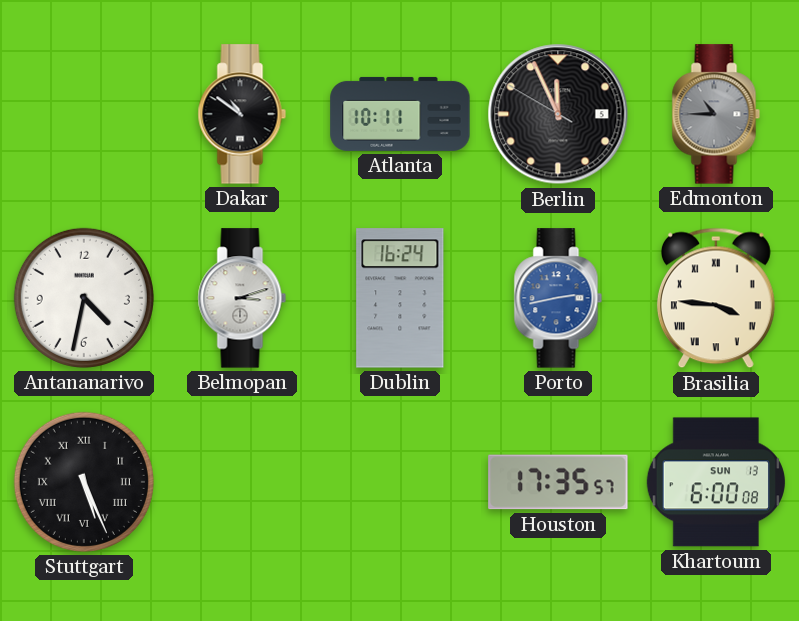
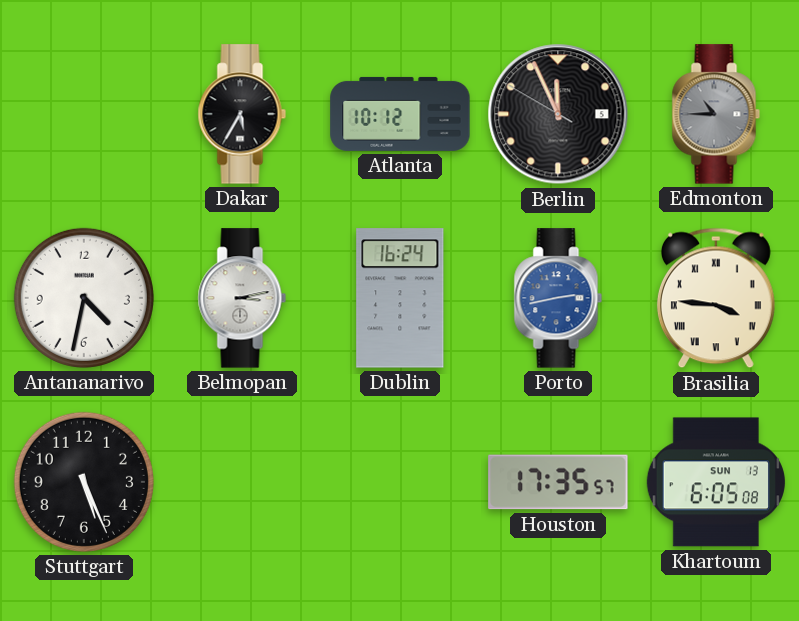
Dakar: 10:51 -> 5:35 (242, 114)
Atlanta: 10:11 -> 10:12 (400, 114)
Belmopan: 3:12 -> 3:13 (242, 298)
Stuttgart numerals: Roman -> Arabic (84, 482)
Khartoum: 6:00 -> 6:05 (715, 482)
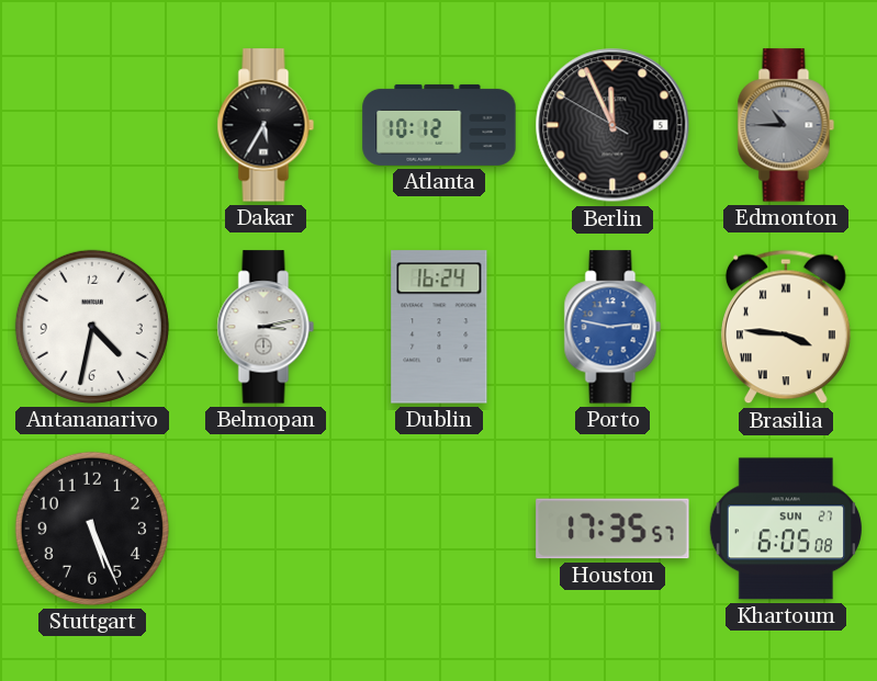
Porto: 2:43 -> 2:47 (612, 327)
Khartoum date: SUN 13 -> SUN 27 (785, 529)
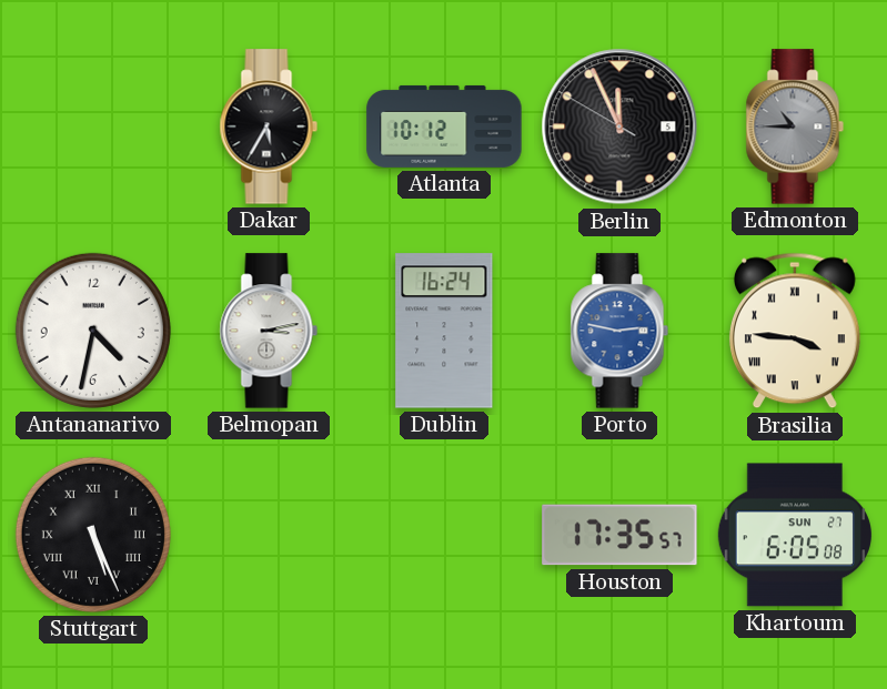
Stuttgart numerals: Arabic -> Roman (93, 535)
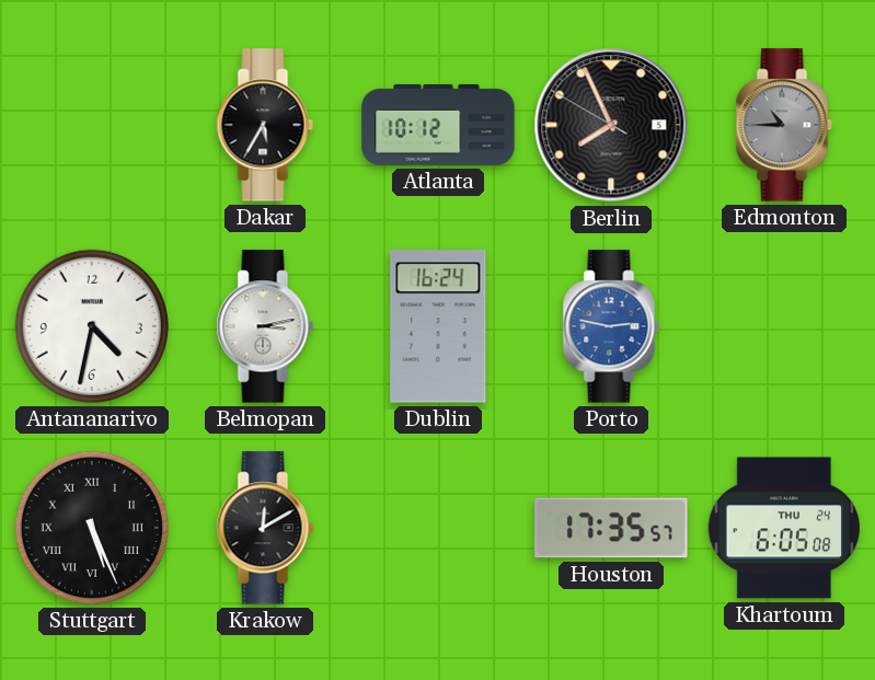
Berlin: 11:55 -> 7:55 (611, 125)
Brasilia: 3:46 -> none (795, 331)
Krakow: none -> 12:10 (265, 528)
Khartoum date: SUN 27 -> THU 24 (783, 528)
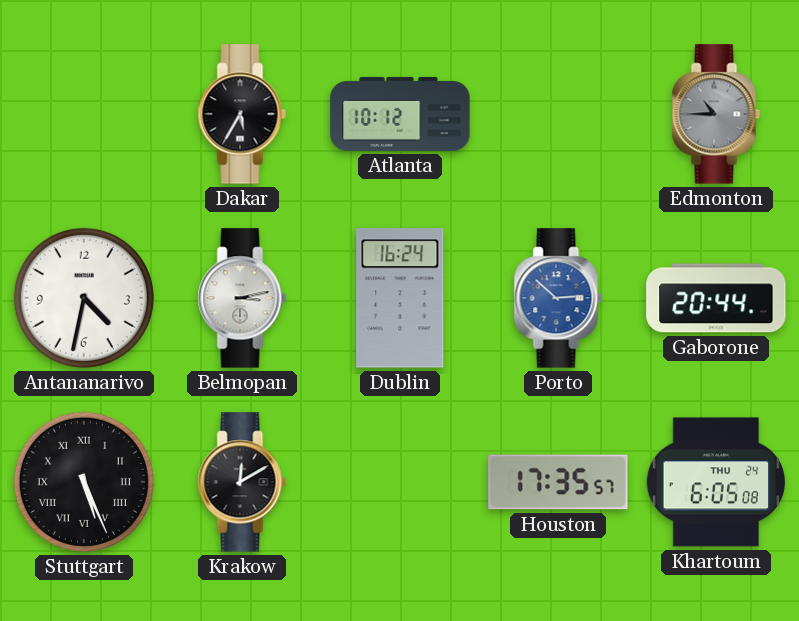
Berlin: 7:55 -> none (611, 125)
Porto: 2:47 -> 2:52 (558, 298)
Gaborone: none -> 20:44 (716, 298)
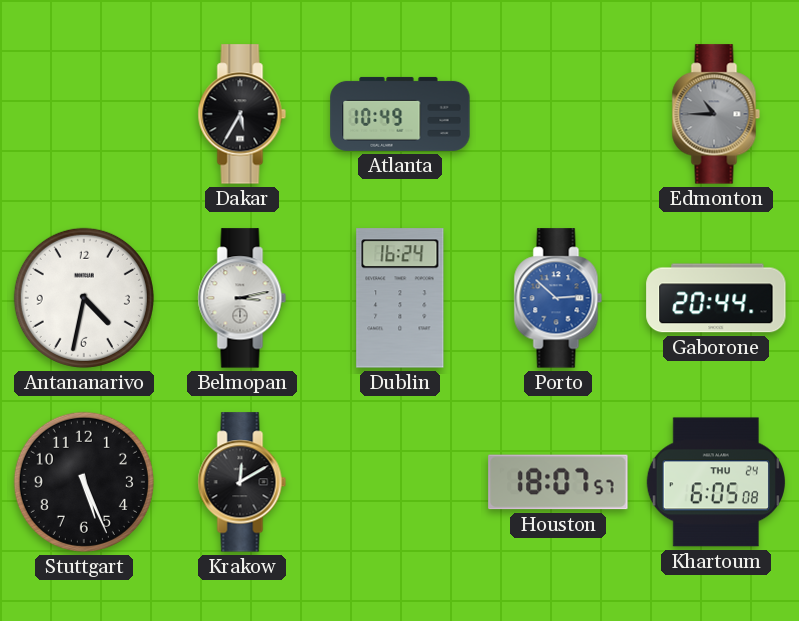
Atlanta: 10:12 -> 10:49 (400, 114)
Stuttgart numerals: Roman -> Arabic (84, 482)
Houston: 17:35 -> 18:07 (558, 482)
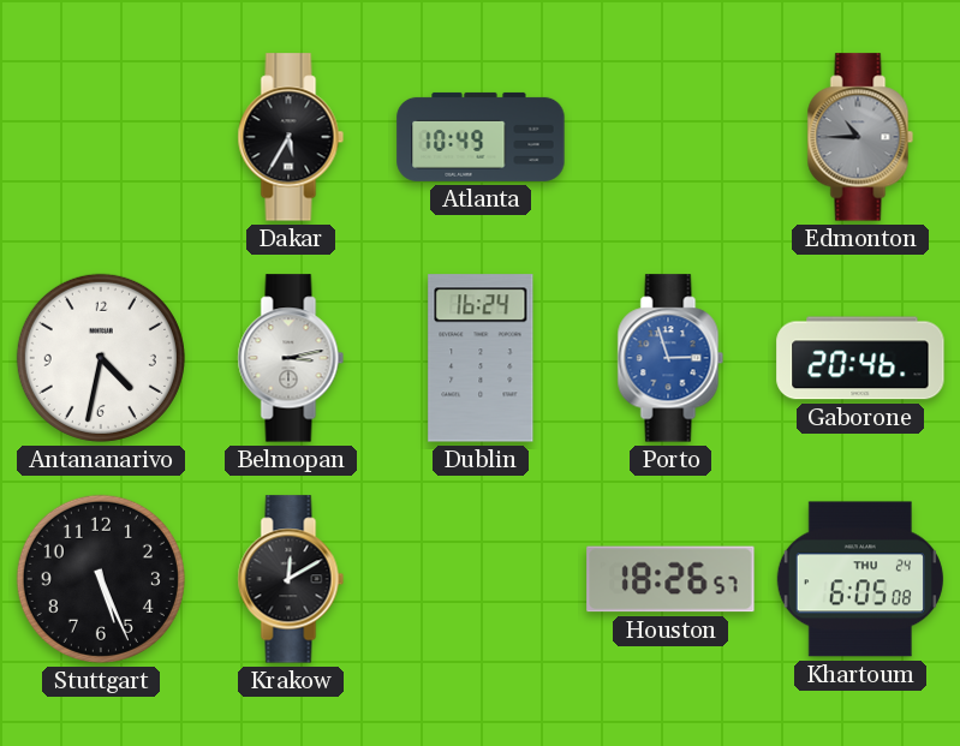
Porto: 2:52 -> 2:57 (670, 358)
Gaborone: 20:44 -> 20:46 (860, 358)
Houston: 18:07 -> 18:26 (670, 579)
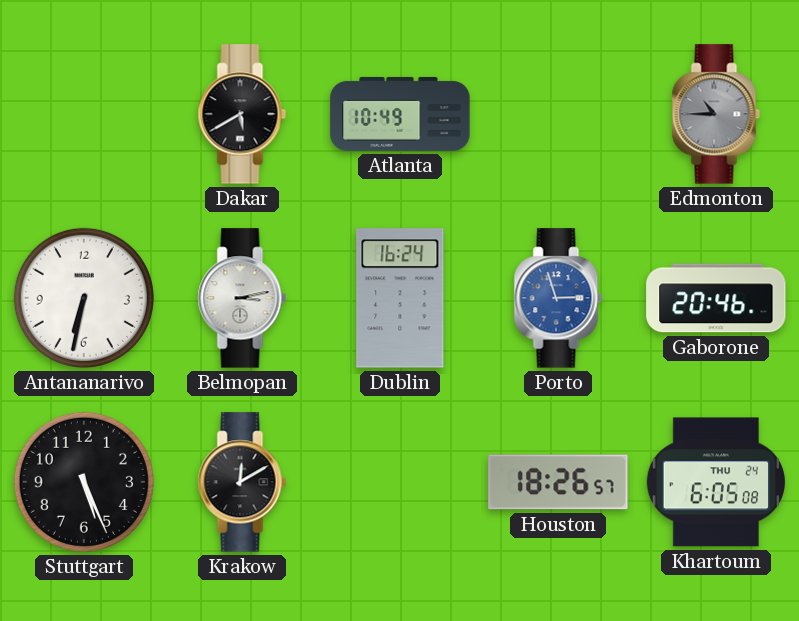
Dakar: 5:35 -> 5:40 (242, 114)
Antananarivo: 4:32 -> 6:32 (84, 298)
